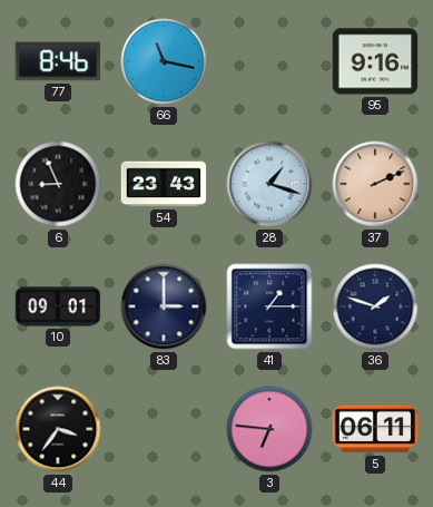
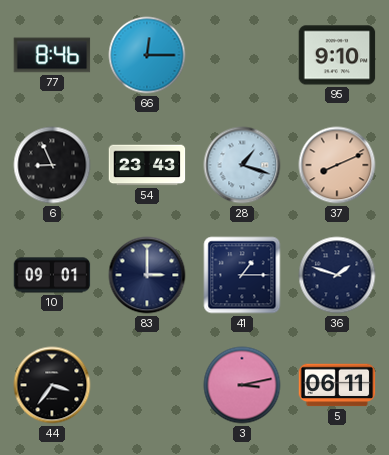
66: 11:17 -> 12:15 (147, 55)
95: 9:16 -> 9:10 (337, 55)
37: 2:11 -> 8:11 (337, 165)
3: 6:46 -> 3:13 (242, 385)
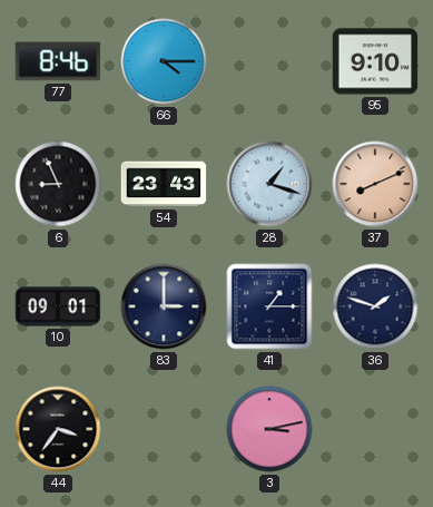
66: 12:15 -> 4:15 (164, 61)
5: 06:11 -> none (337, 385)
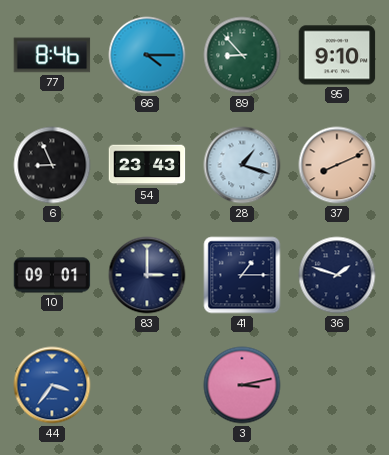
89: none -> 8:53 (242, 55)
44 dial: black -> blue (52, 385)
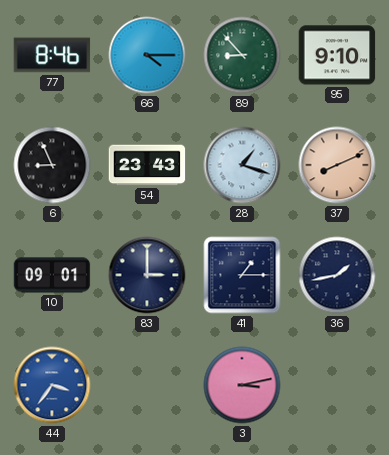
36: 1:48 -> 1:43 (337, 275)
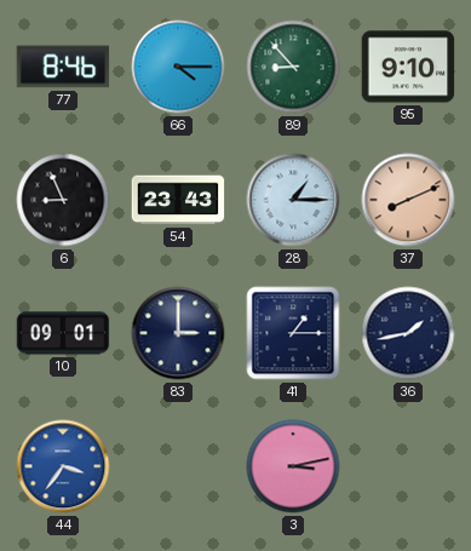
28: 1:18 -> 1:15 (293, 200)
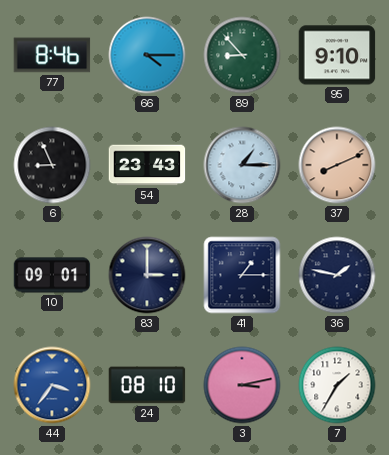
36: 1:43 -> 1:47 (337, 275)
24: none -> 08:10 (147, 385)
7: none -> 1:35 (337, 385)
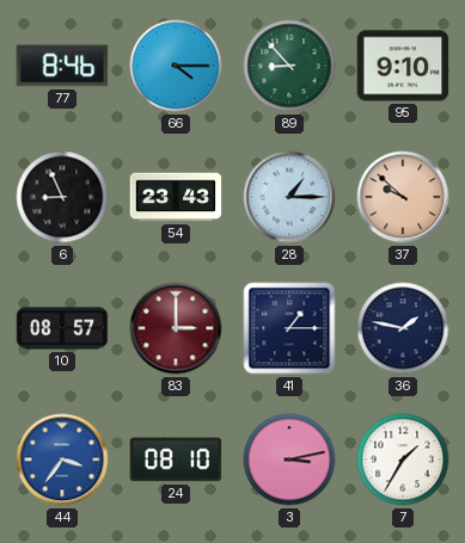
37: 8:11 -> 9:52 (403, 197)
10: 09:01 -> 08:57 (62, 328)
83 dial: navy -> burgundy (176, 328)
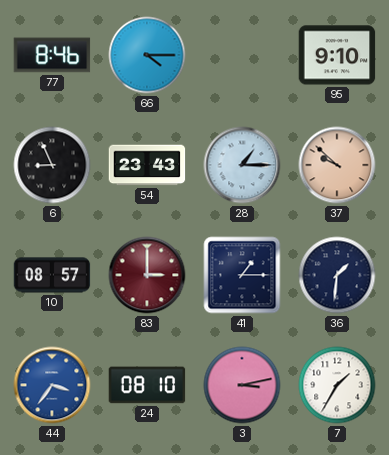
89: 8:53 -> none (289, 66)
36: 1:47 -> 1:31 (337, 275)
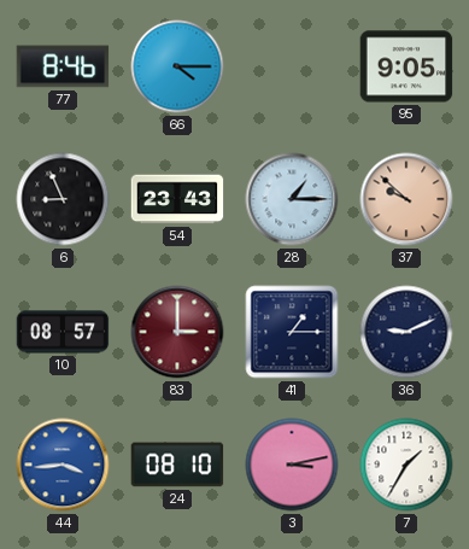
95: 9:10 -> 9:05 (406, 66)
36: 1:31 -> 9:11 (406, 332)
44: 3:36 -> 3:44 (63, 465)
